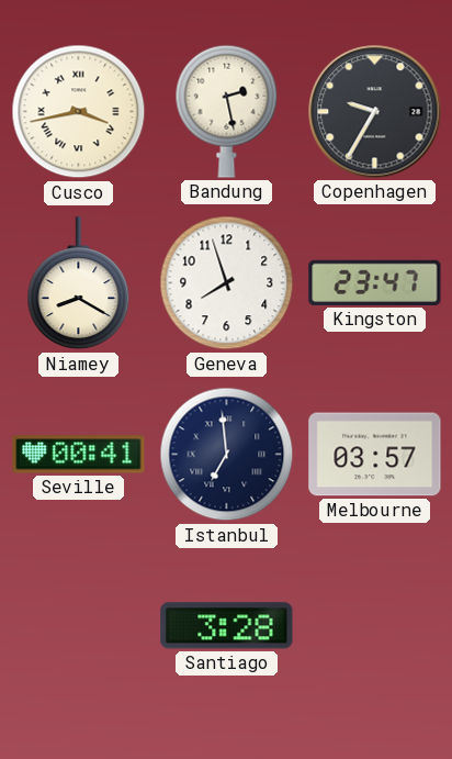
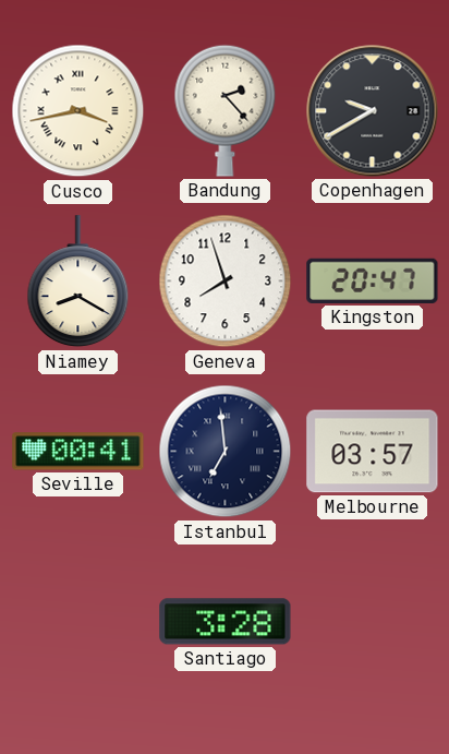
Bandung: 2:28 -> 2:23 (226, 110)
Copenhagen: 9:35 -> 9:40 (373, 111)
Kingston: 23:47 -> 20:47 (373, 280)
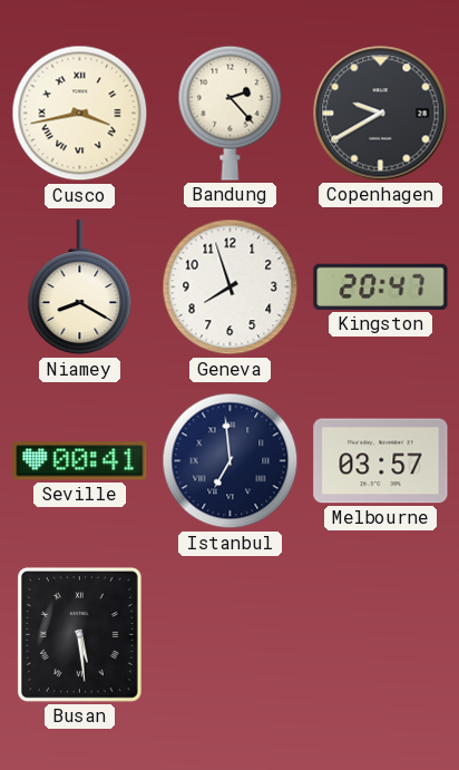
Busan: none -> 5:29 (79, 634)
Santiago: 3:28 -> none (226, 622)
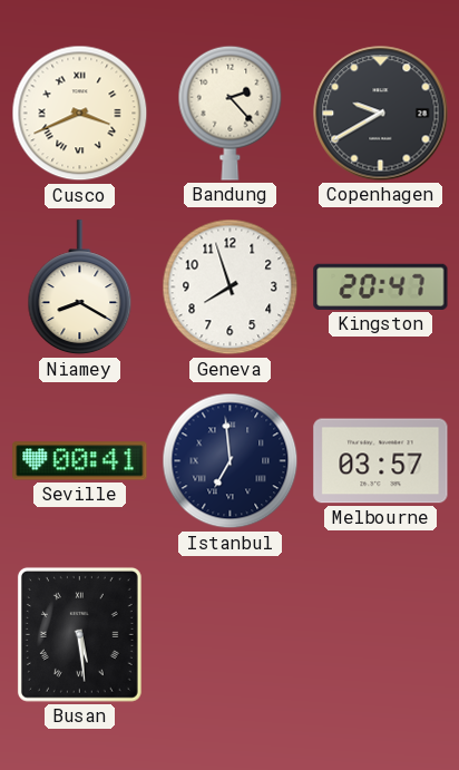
Cusco: 3:43 -> 3:41 (80, 114)
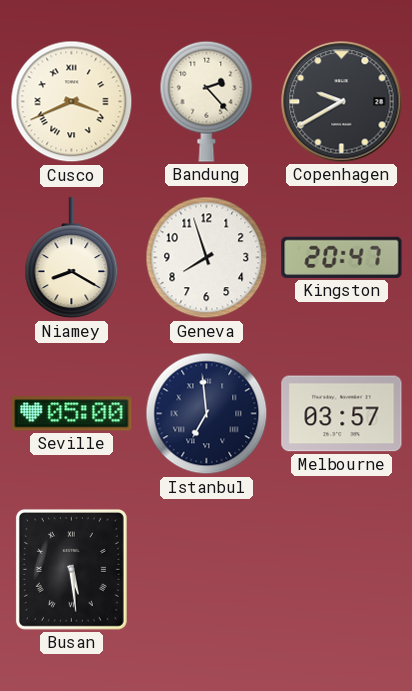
Seville: 00:41 -> 05:00 (72, 414)
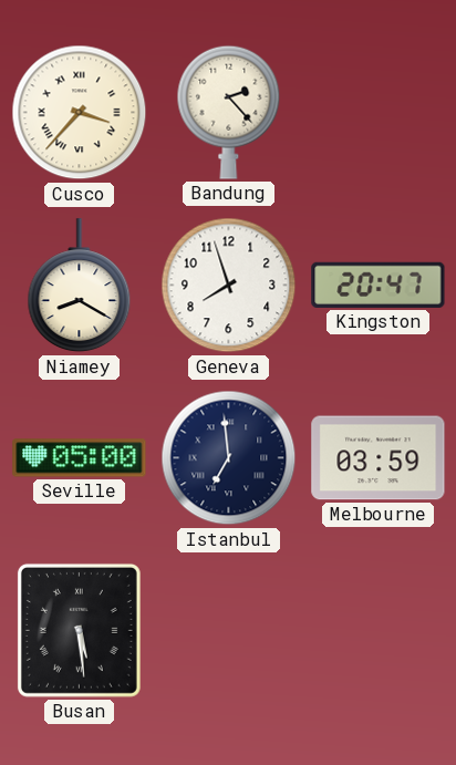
Cusco: 3:41 -> 3:37 (80, 113)
Copenhagen: 9:40 -> none (342, 102)
Melbourne: 03:57 -> 03:59 (379, 458)
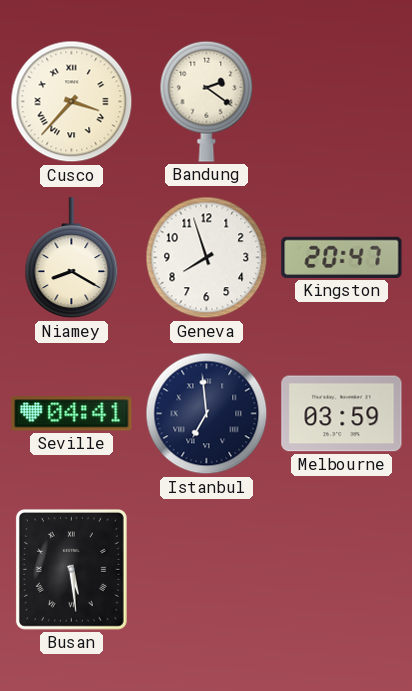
Bandung: 2:23 -> 2:21 (207, 101)
Seville: 05:00 -> 04:41 (72, 414)
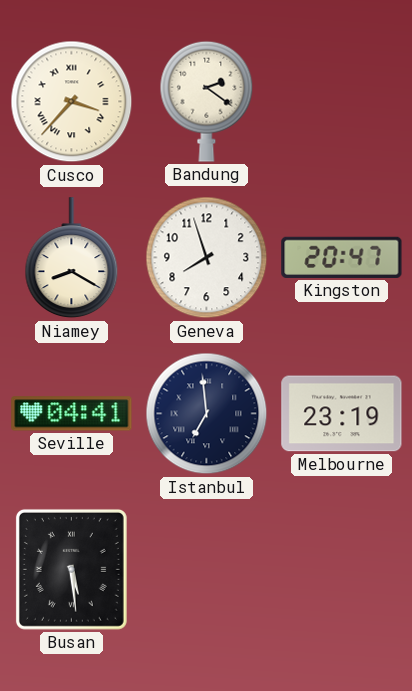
Melbourne: 03:59 -> 23:19 (342, 414)
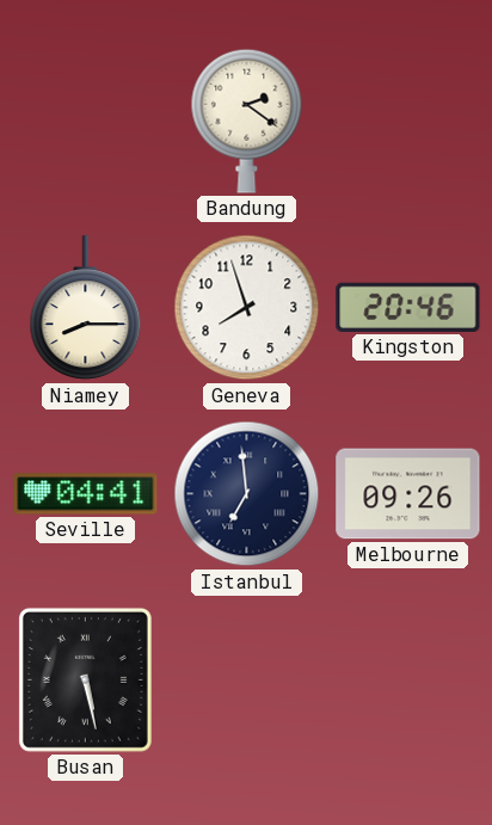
Cusco: 3:37 -> none (72, 102)
Niamey: 8:20 -> 8:15 (86, 308)
Kingston: 20:47 -> 20:46 (408, 307)
Melbourne: 23:19 -> 09:26 (408, 494)
Busan: 5:29 -> 5:28 (85, 679)
